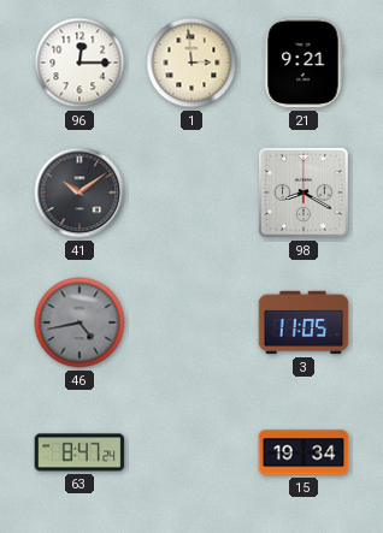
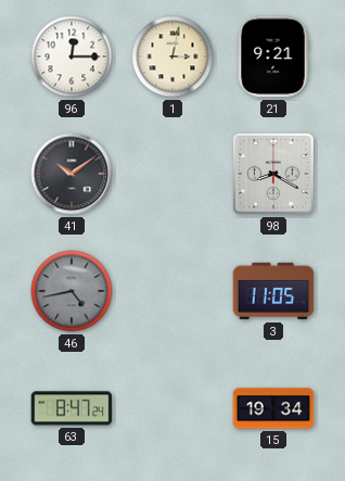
1: 2:59 -> 3:02 (173, 56)
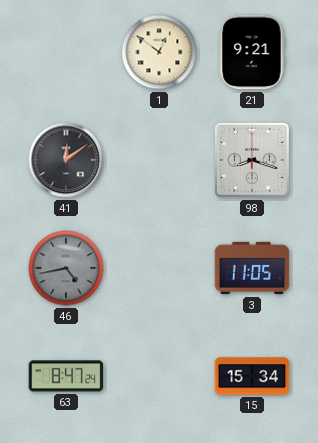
96: 12:15 -> none (72, 56)
1: 3:02 -> 12:51 (159, 52)
41: 10:09 -> 12:09 (66, 160)
98: 8:20 -> 8:18 (252, 160)
15: 19:34 -> 15:34 (252, 376)
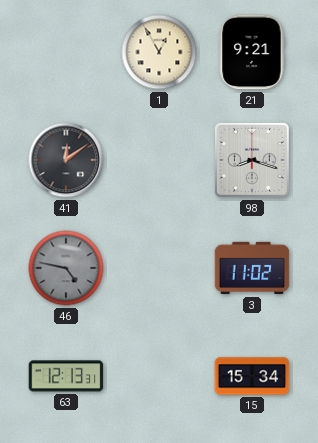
1: 12:51 -> 12:55 (159, 52)
46: 4:43 -> 4:47 (66, 268)
3: 11:05 -> 11:02 (252, 268)
63: 8:47 -> 12:13 (66, 376)
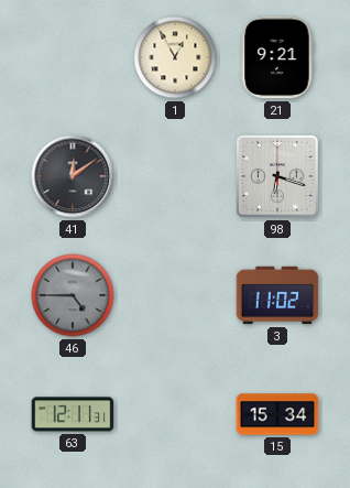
98: 8:18 -> 6:18 (277, 176)
46: 4:47 -> 4:45 (73, 295)
63: 12:13 -> 12:11 (73, 414)
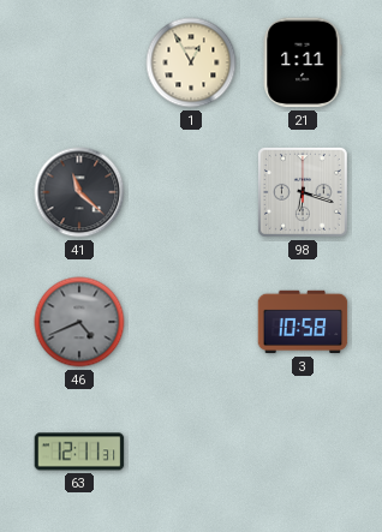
21: 9:21 -> 1:11 (303, 62)
41: 12:09 -> 11:22 (79, 192)
46: 4:45 -> 4:41 (79, 322)
3: 11:02 -> 10:58 (303, 322)
15: 15:34 -> none (277, 414)
